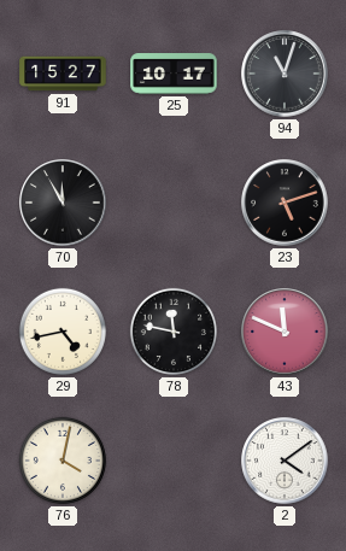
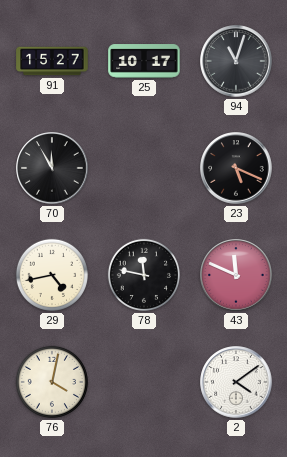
23: 5:12 -> 5:19 (236, 168)
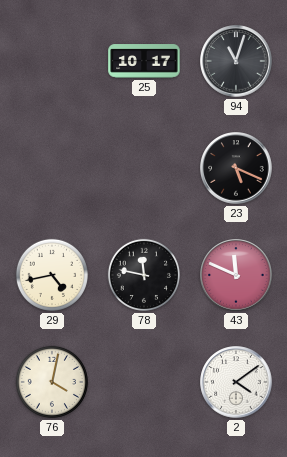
91: 15:27 -> none (52, 61)
70: 11:55 -> none (52, 168)
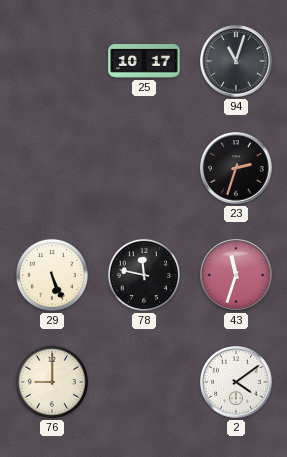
23: 5:19 -> 2:33 (236, 168)
29: 4:43 -> 5:26 (52, 275)
43: 11:49 -> 11:33 (236, 275)
76: 4:02 -> 9:00 (52, 382)
